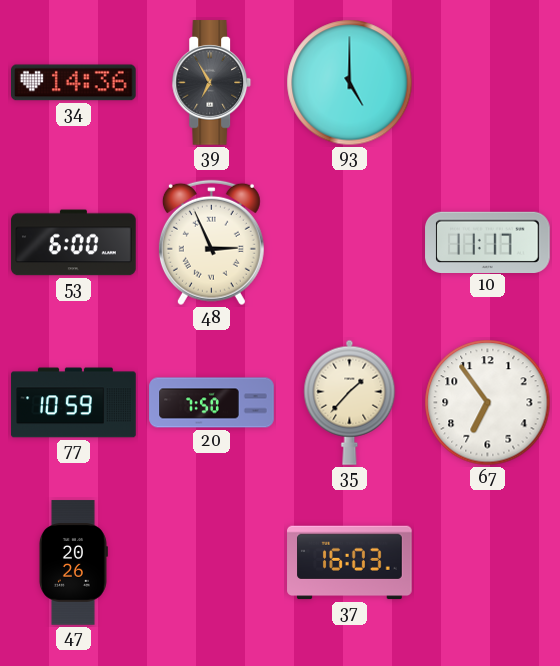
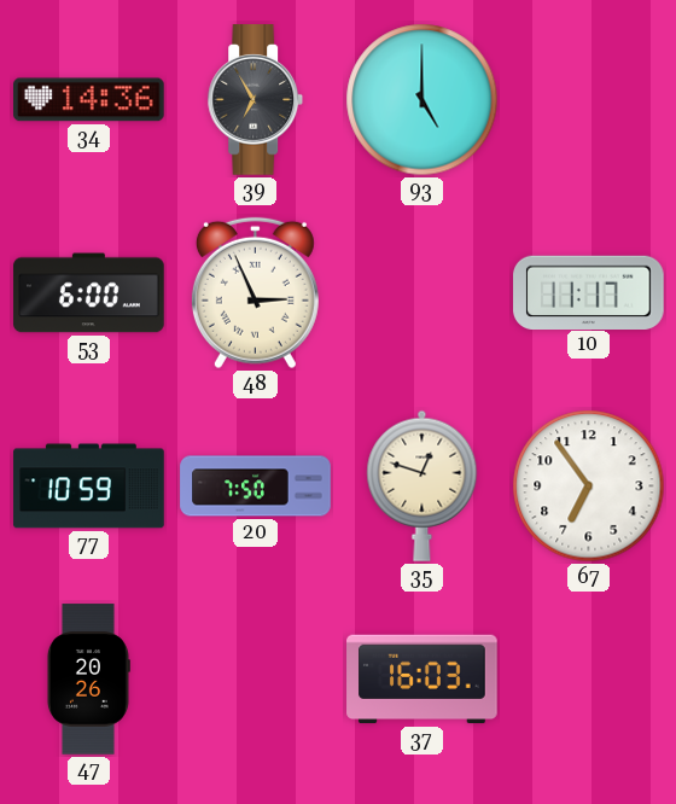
35: 1:37 -> 12:48 (422, 485)
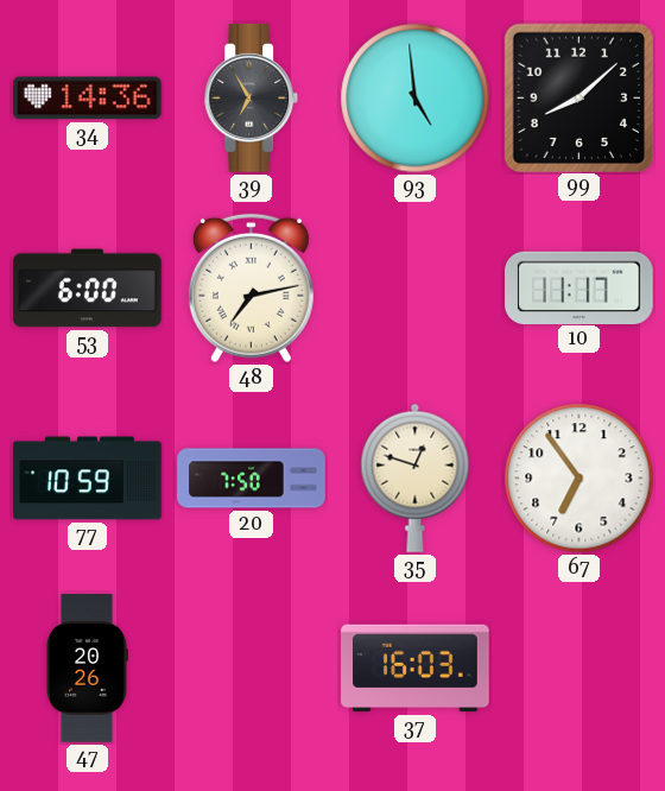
93: 5:00 -> 4:59 (416, 99)
99: none -> 8:08 (578, 97)
48: 2:56 -> 7:13 (251, 289)
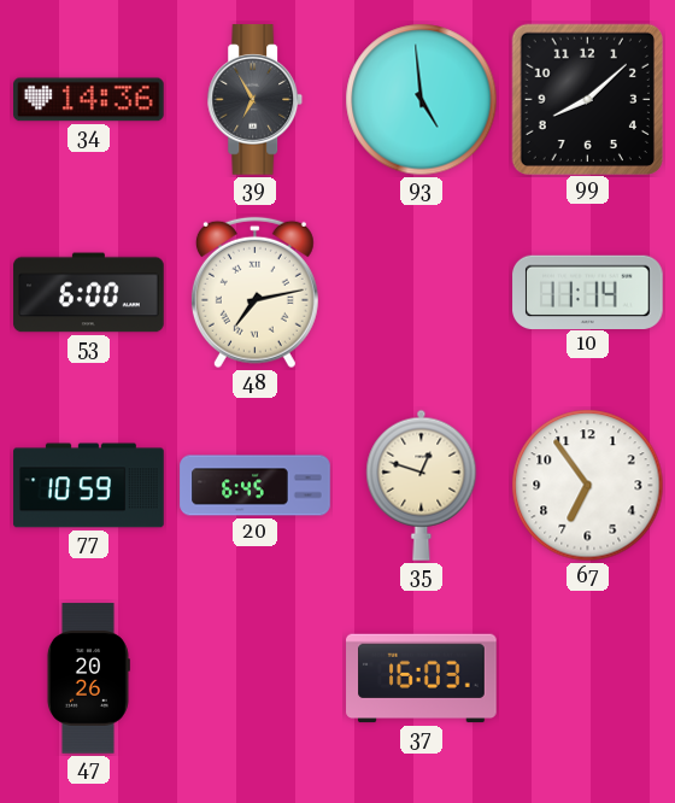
10: 11:17 -> 11:14 (588, 292)
20: 7:50 -> 6:45 (256, 486)
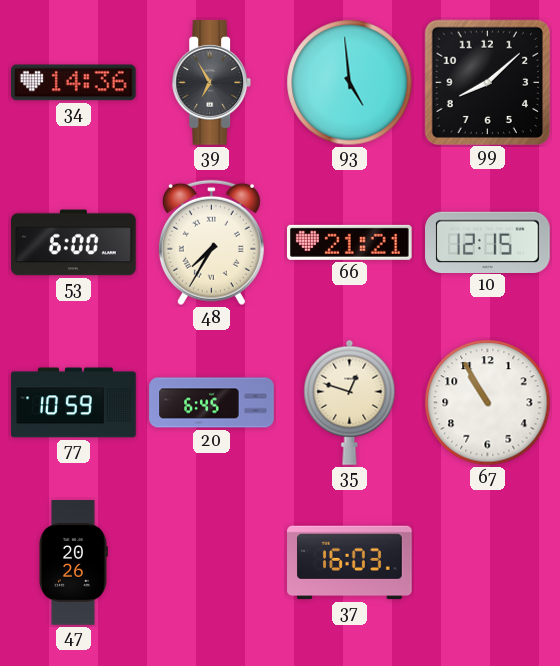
48: 7:13 -> 7:35 (211, 243)
66: none -> 21:21 (350, 242)
10: 11:14 -> 12:15 (488, 242)
67: 6:54 -> 10:55 (488, 403)
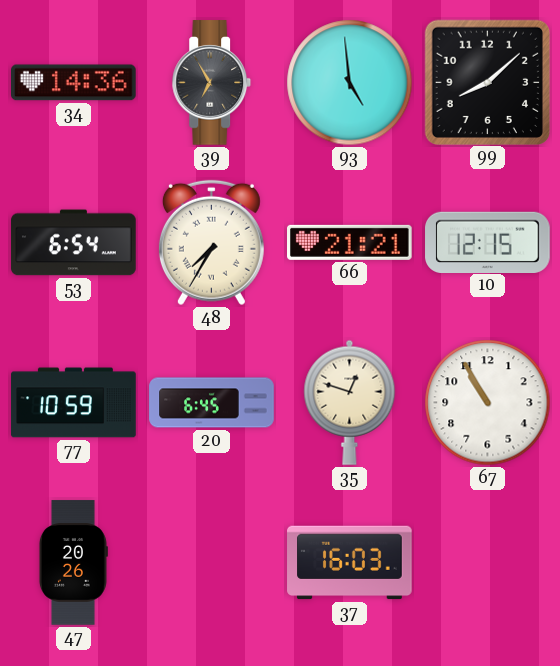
53: 6:00 -> 6:54 (74, 243)
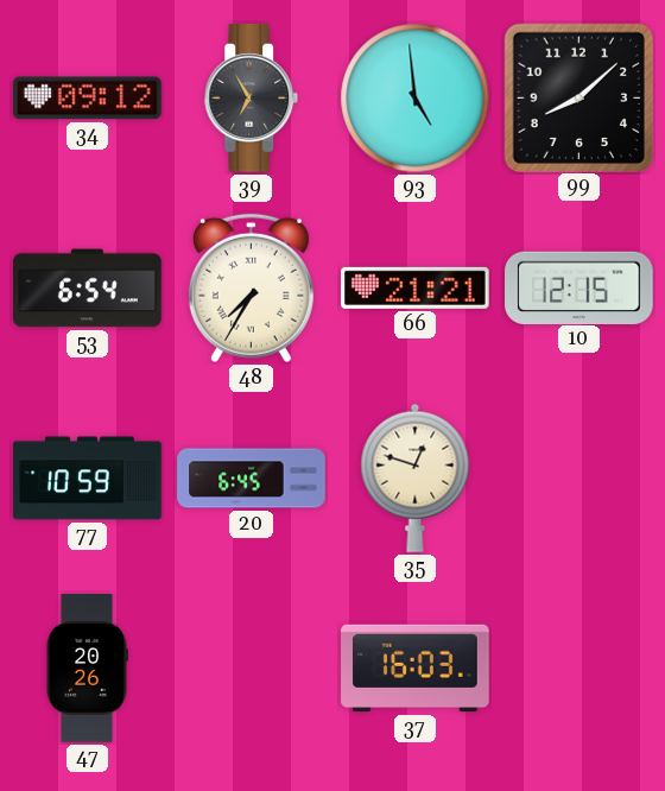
34: 14:36 -> 09:12 (88, 99)
67: 10:55 -> none (488, 403)
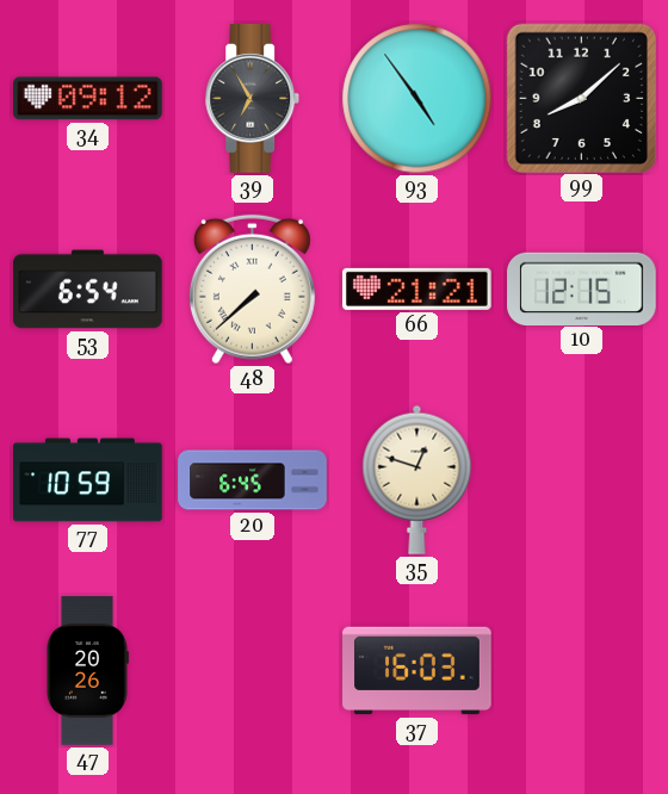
93: 4:59 -> 4:54 (417, 99)
48: 7:35 -> 7:38 (252, 290)
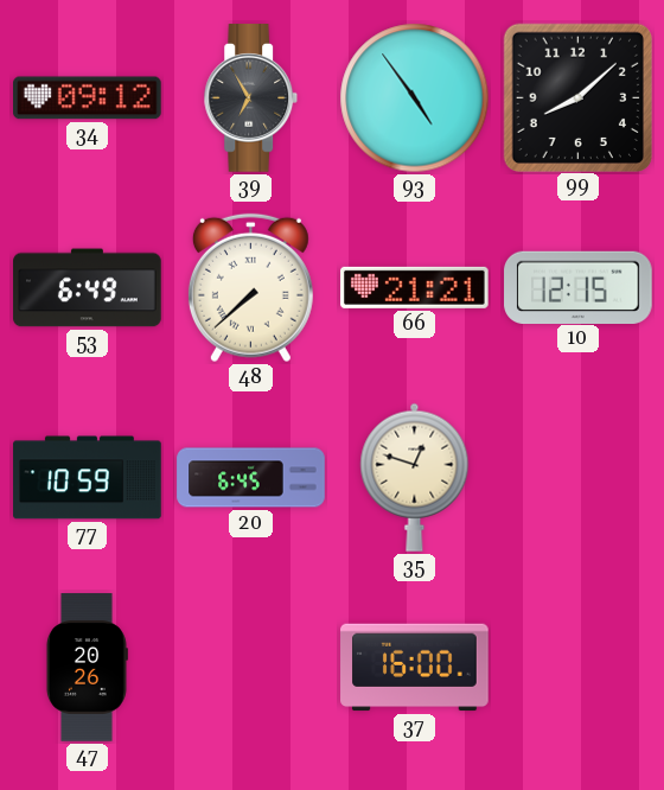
53: 6:54 -> 6:49 (88, 288)
37: 16:03 -> 16:00 (415, 668)
